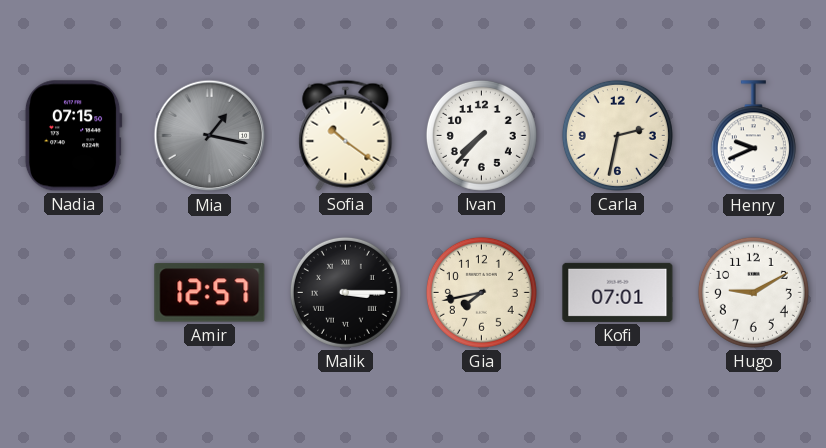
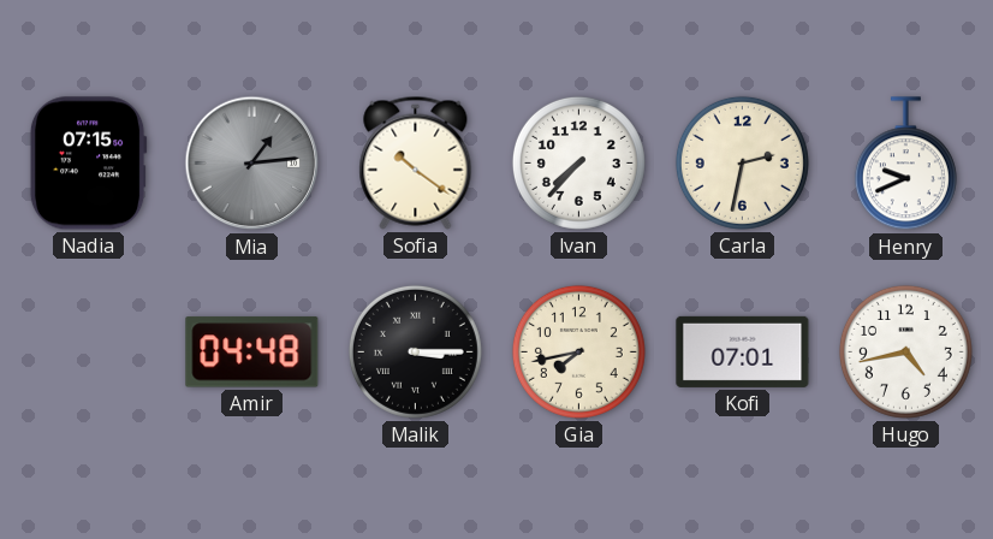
Mia: 1:17 -> 1:14 (252, 164)
Amir: 12:57 -> 04:48 (252, 353)
Hugo: 9:10 -> 4:43 (905, 351)
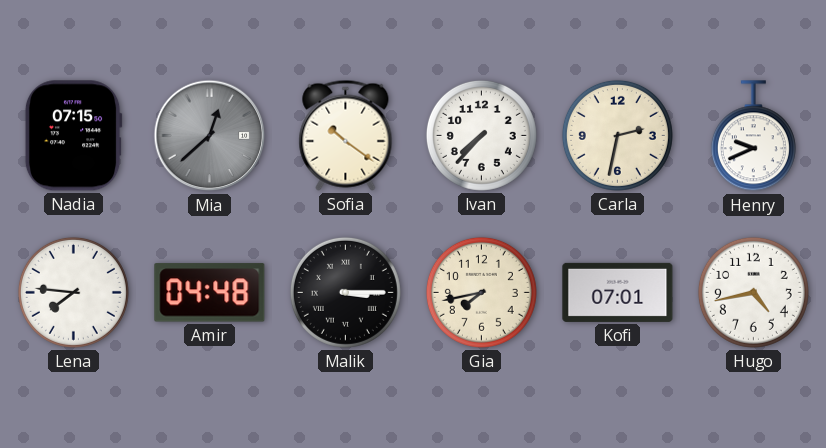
Mia: 1:14 -> 12:38 (210, 136)
Lena: none -> 7:46 (73, 292)
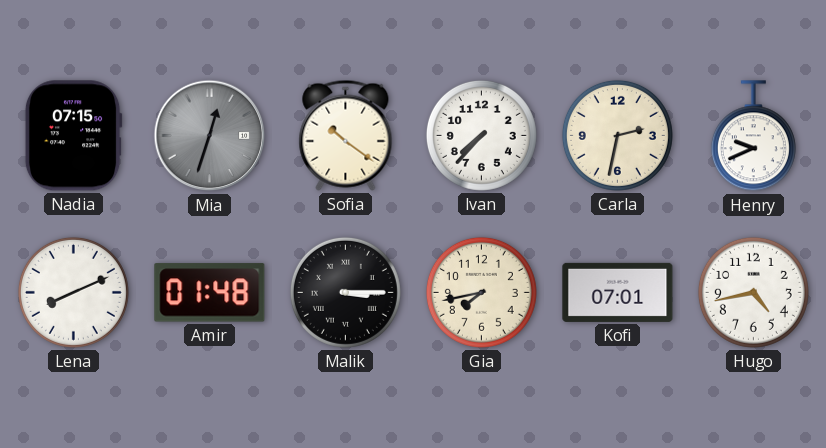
Mia: 12:38 -> 12:33 (210, 136)
Lena: 7:46 -> 8:11 (73, 292)
Amir: 04:48 -> 01:48 (210, 293)
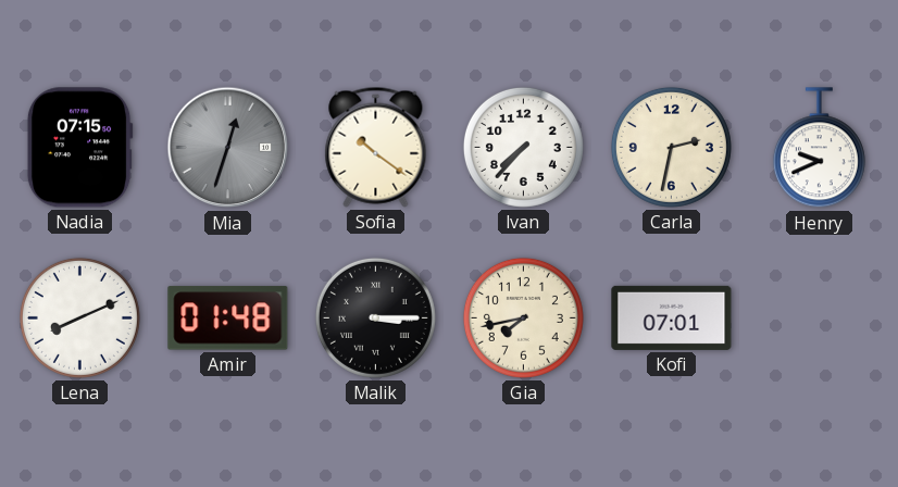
Hugo: 4:43 -> none (753, 292)
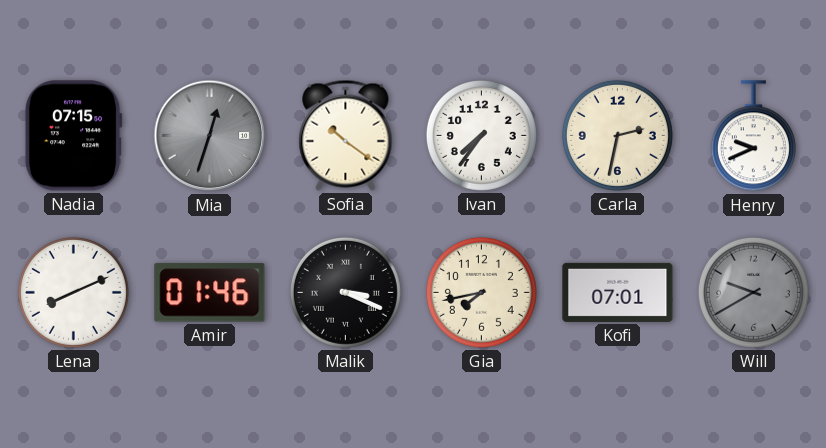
Ivan: 7:37 -> 7:36 (481, 135)
Amir: 01:48 -> 01:46 (210, 293)
Malik: 3:15 -> 3:19 (345, 292)
Will: none -> 9:40 (753, 292)
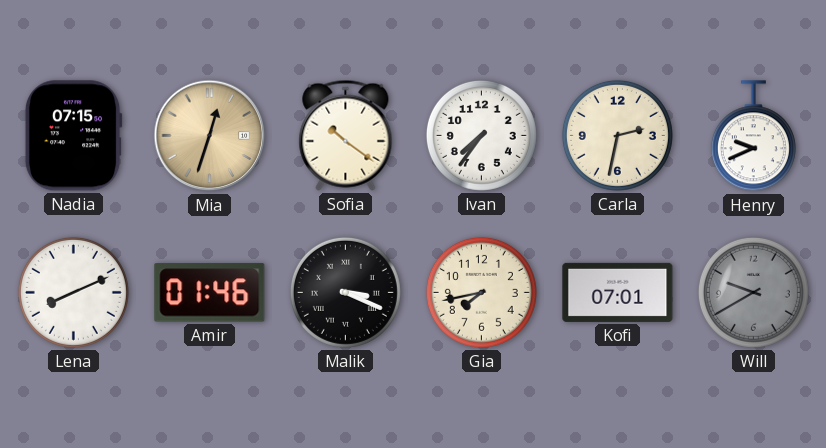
Mia dial: grey -> champagne (210, 136)
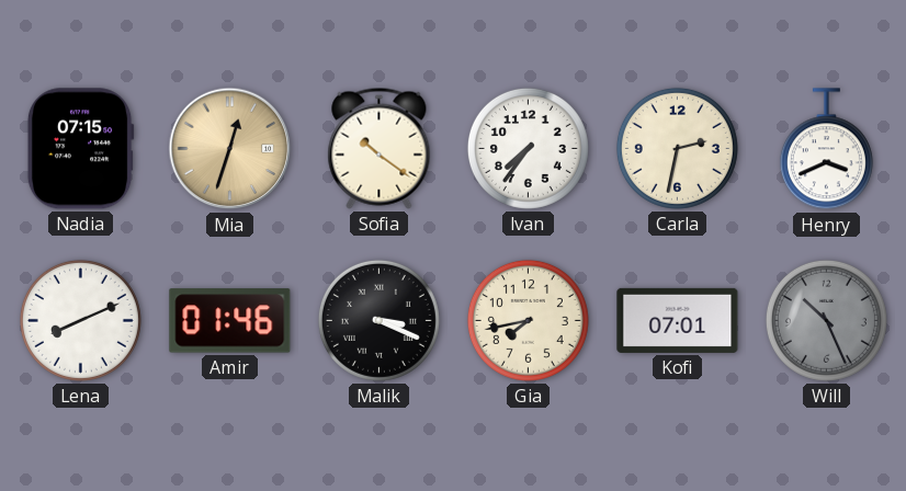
Henry: 9:41 -> 3:41 (826, 149)
Will: 9:40 -> 10:26 (826, 320)
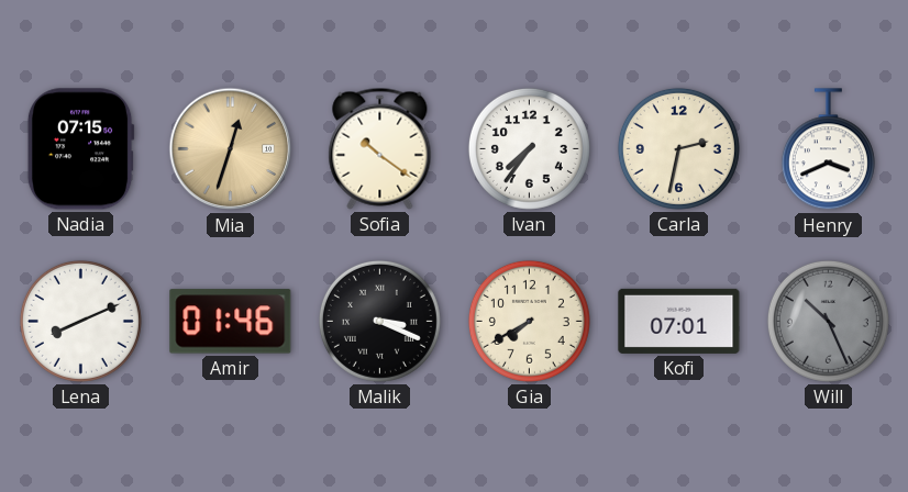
Gia: 7:43 -> 7:40 (529, 321)
